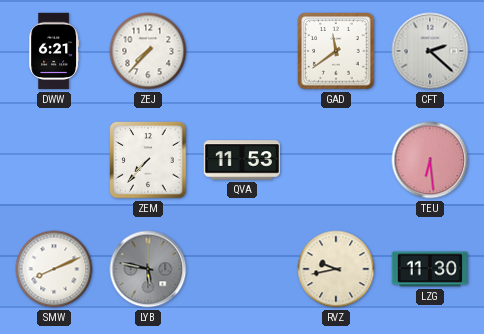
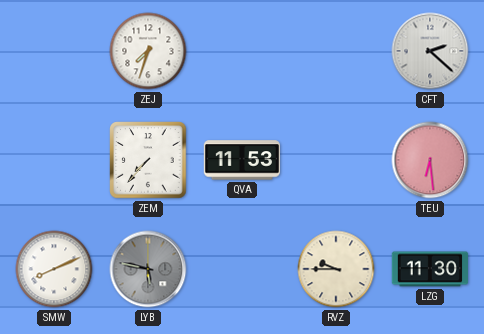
DWW: 6:21 -> none (54, 51)
ZEJ: 7:37 -> 7:33 (148, 51)
GAD: 11:39 -> none (336, 51)
RVZ: 9:43 -> 9:45 (336, 269)
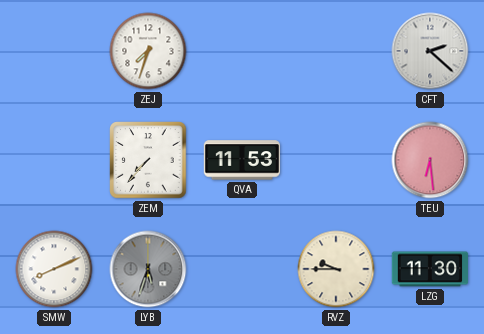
LYB: 5:47 -> 5:33 (148, 269)
